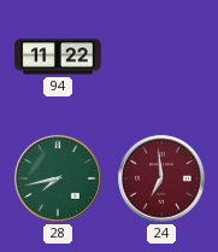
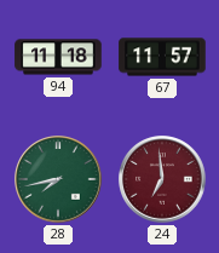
94: 11:22 -> 11:18 (58, 57)
67: none -> 11:57 (162, 57)
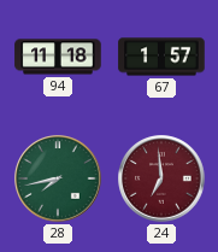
67: 11:57 -> 1:57 (161, 57)
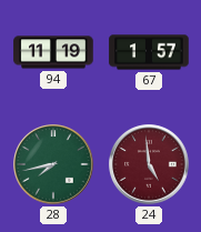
94: 11:18 -> 11:19 (53, 52)
24: 6:59 -> 4:59 (149, 164)
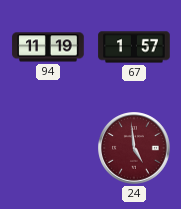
28: 7:43 -> none (53, 164)
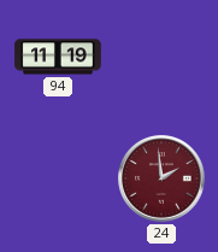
67: 1:57 -> none (134, 47)
24: 4:59 -> 1:59 (161, 178)
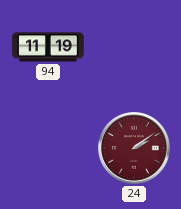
24: 1:59 -> 2:09 (134, 148)
